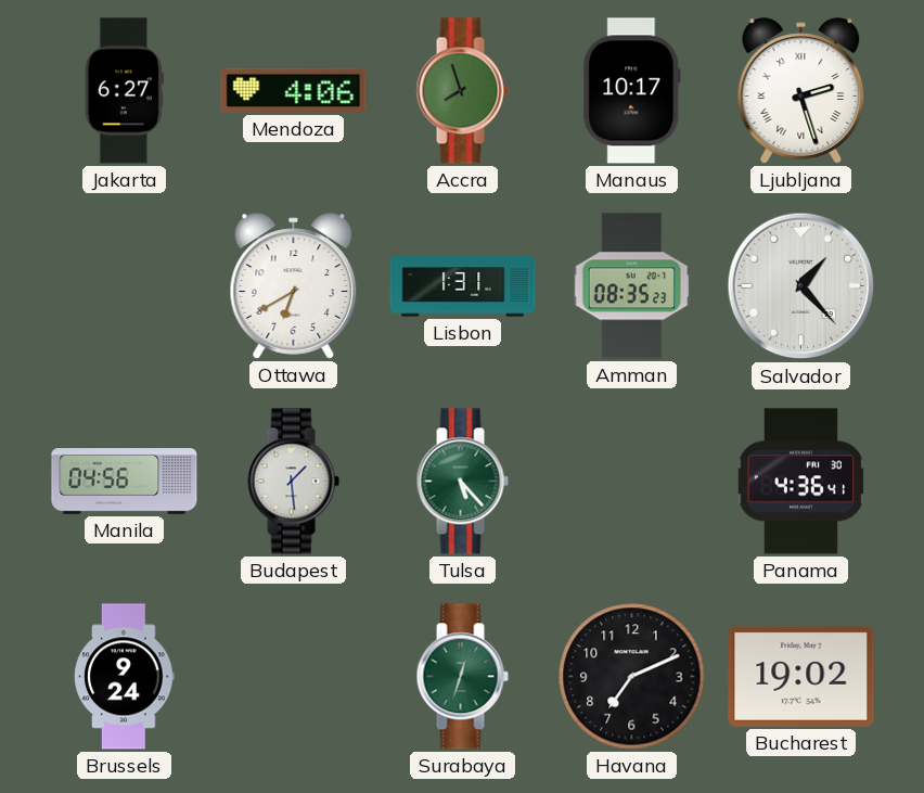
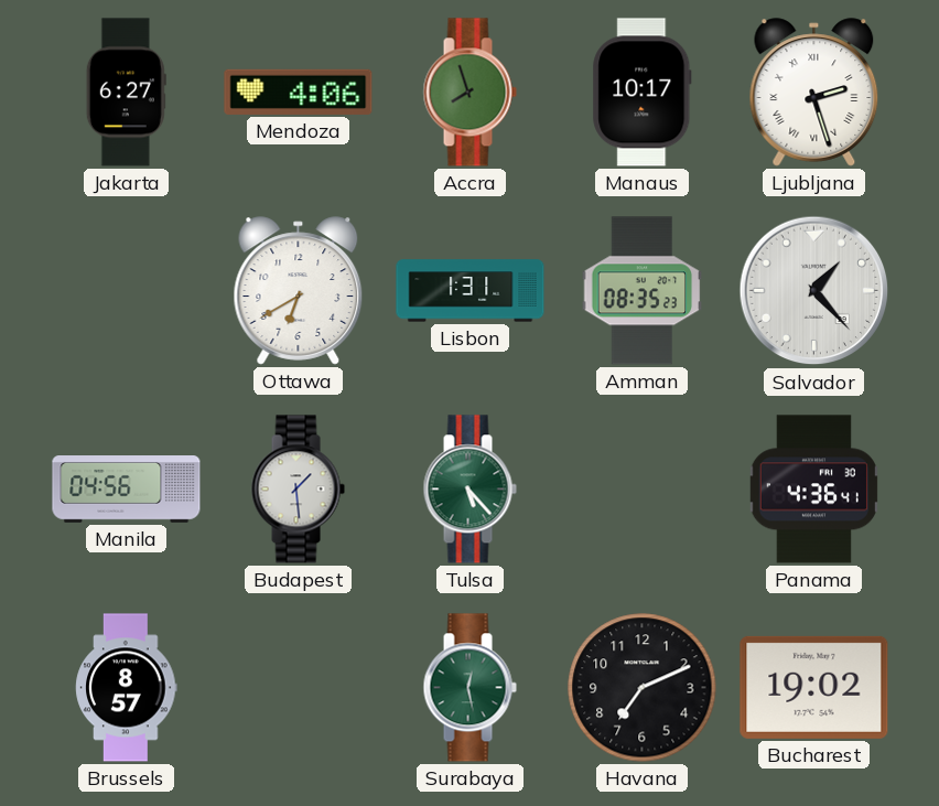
Brussels: 9:24 -> 8:57 (127, 688)
Surabaya: 12:33 -> 12:28 (469, 688)
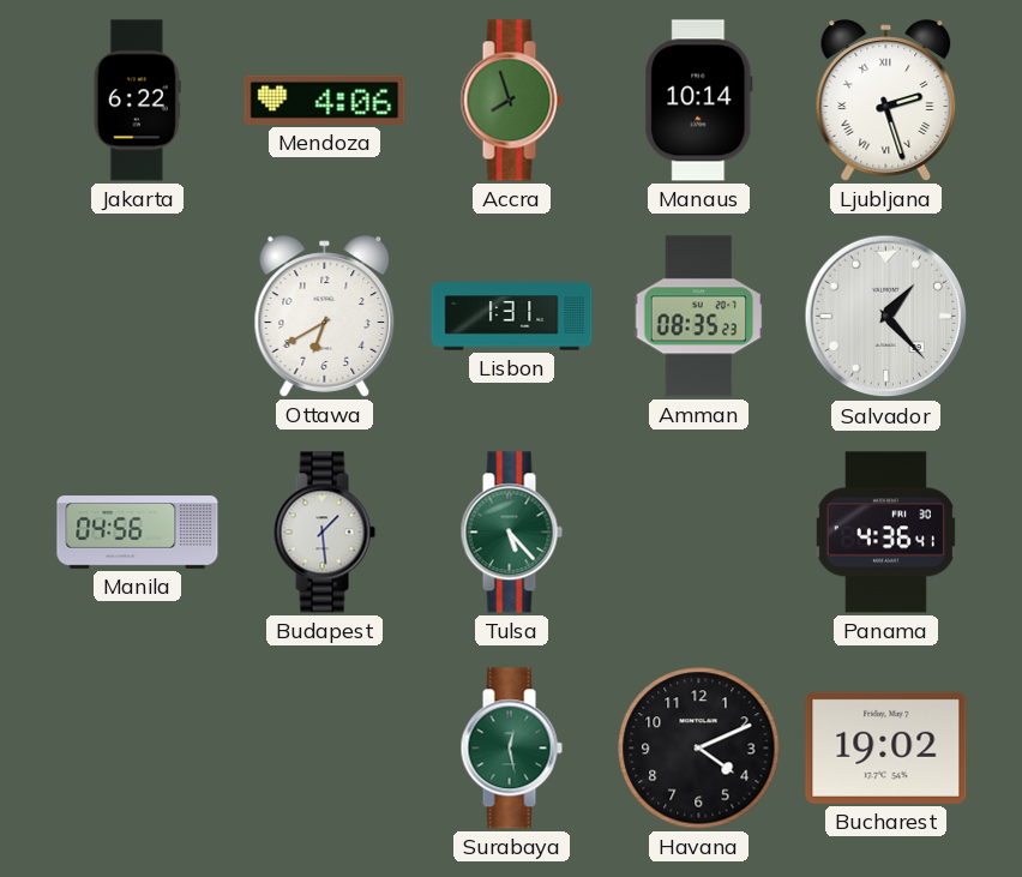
Jakarta: 6:27 -> 6:22 (137, 101)
Manaus: 10:17 -> 10:14 (699, 101)
Brussels: 8:57 -> none (127, 688)
Havana: 7:11 -> 4:11 (699, 749)
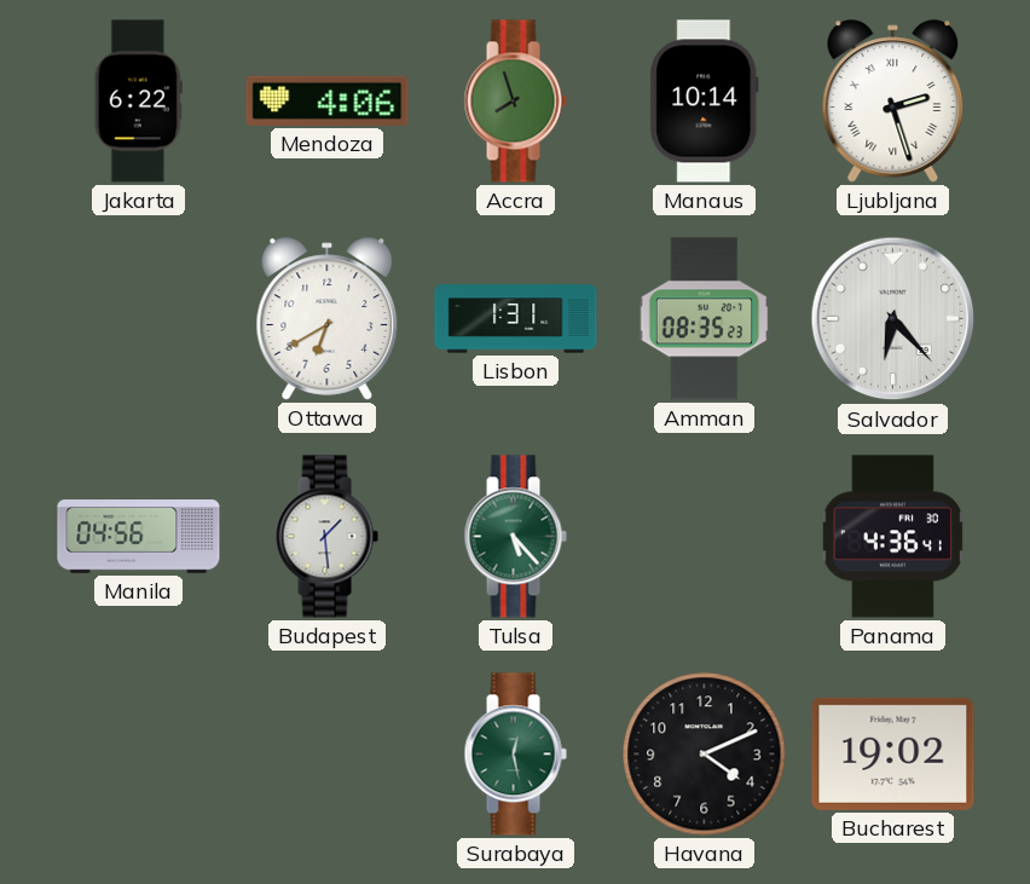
Salvador: 1:23 -> 6:23 (893, 319)
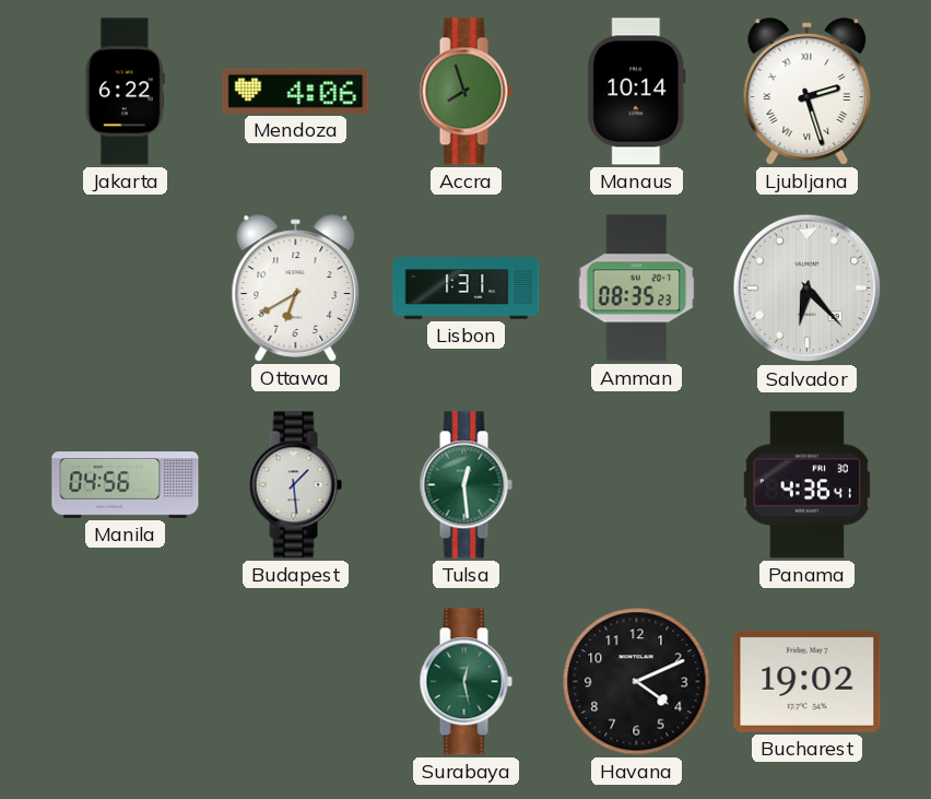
Tulsa: 5:23 -> 12:29 (465, 485)
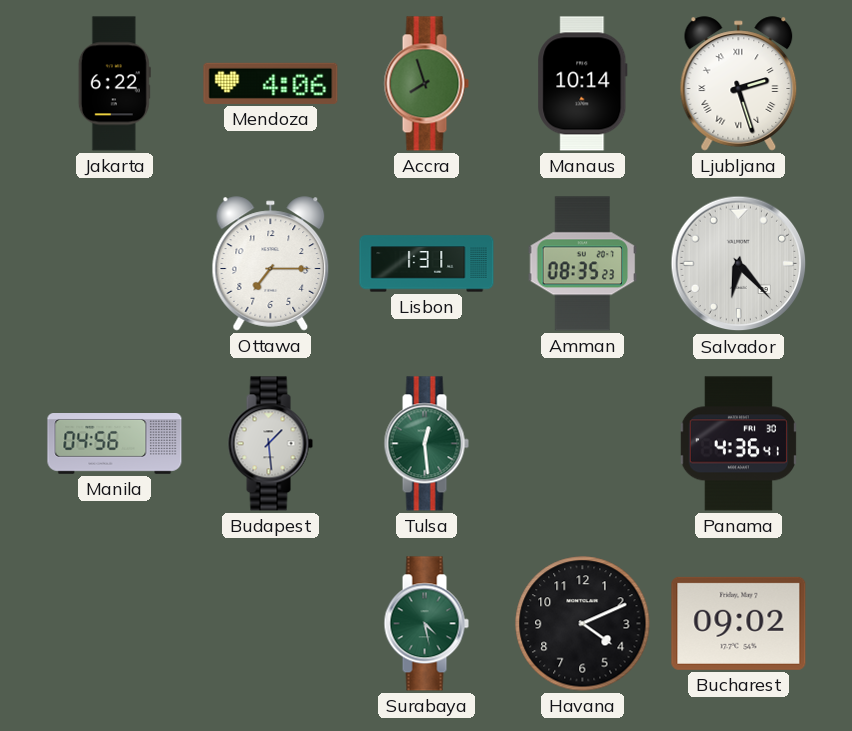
Ottawa: 6:40 -> 7:15 (271, 264)
Surabaya: 12:28 -> 4:28 (426, 624)
Bucharest: 19:02 -> 09:02 (739, 623)
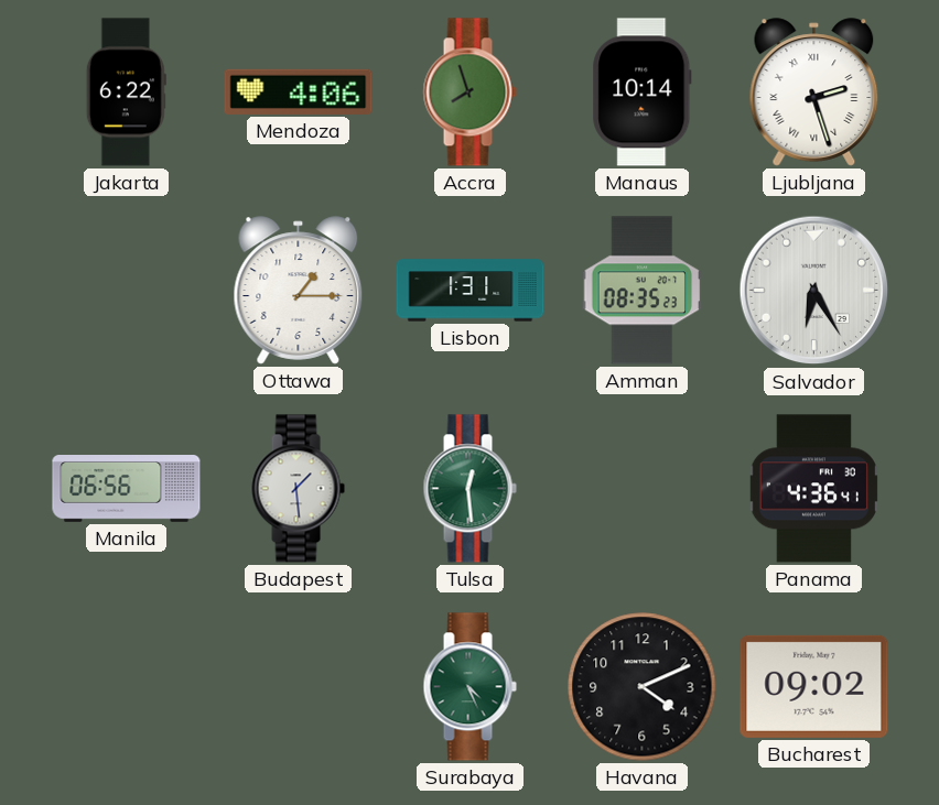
Ottawa: 7:15 -> 1:15 (299, 291)
Salvador: 6:23 -> 6:25 (814, 291)
Manila: 04:56 -> 06:56 (127, 489)
Surabaya: 4:28 -> 4:26 (469, 687)
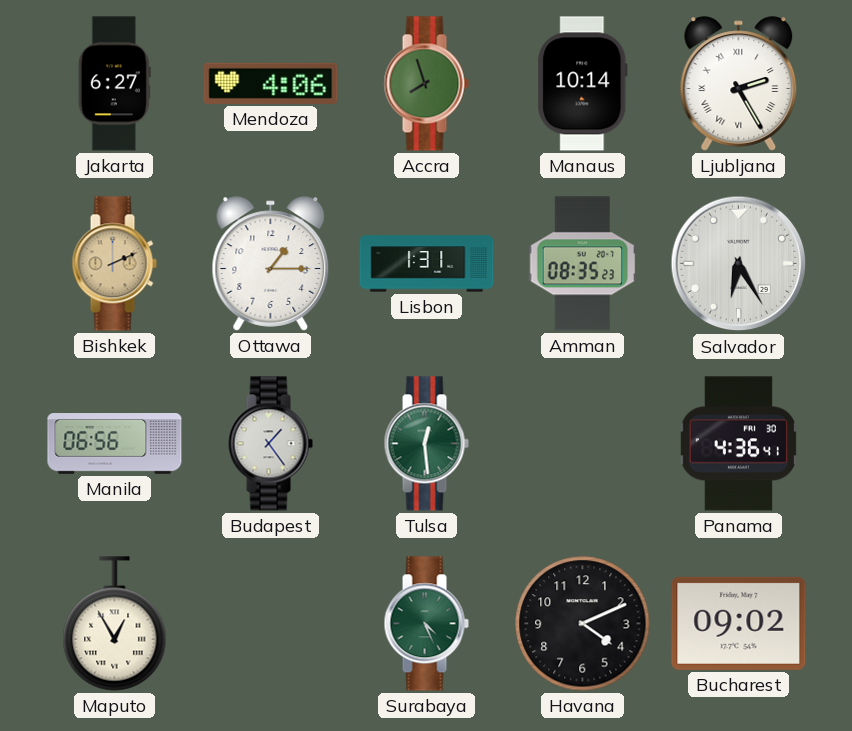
Jakarta: 6:22 -> 6:27 (114, 84)
Ljubljana: 2:27 -> 2:25 (739, 84)
Bishkek: none -> 2:11 (114, 264)
Budapest: 1:29 -> 1:24 (270, 444)
Maputo: none -> 12:55 (115, 624)
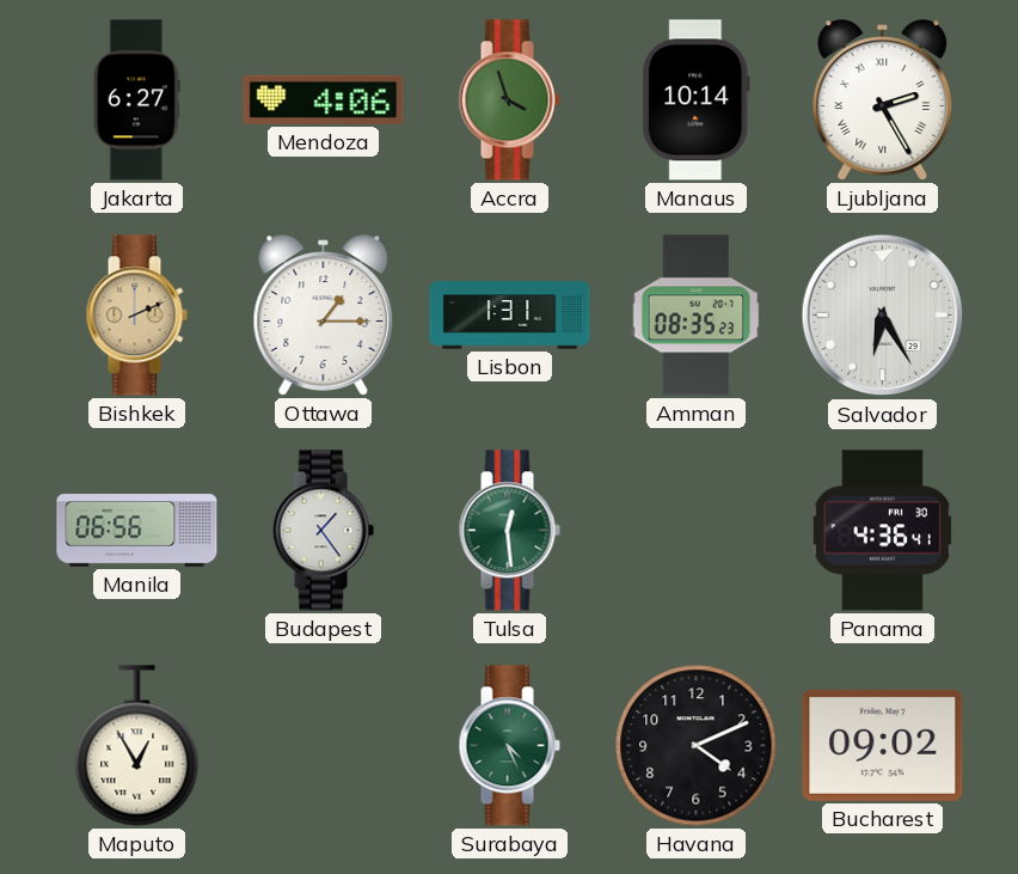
Accra: 7:57 -> 3:57 (509, 100)
